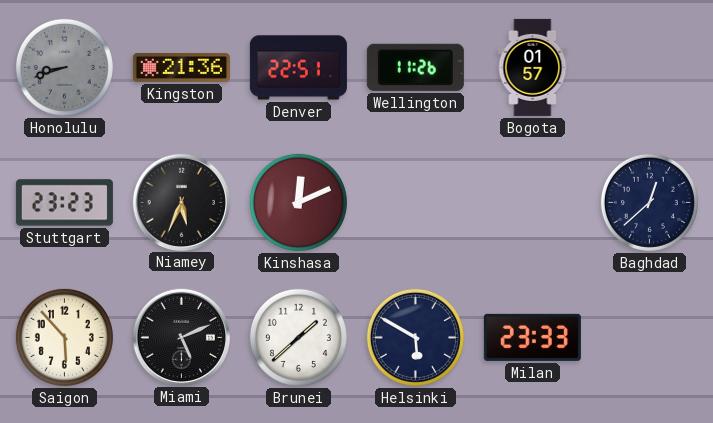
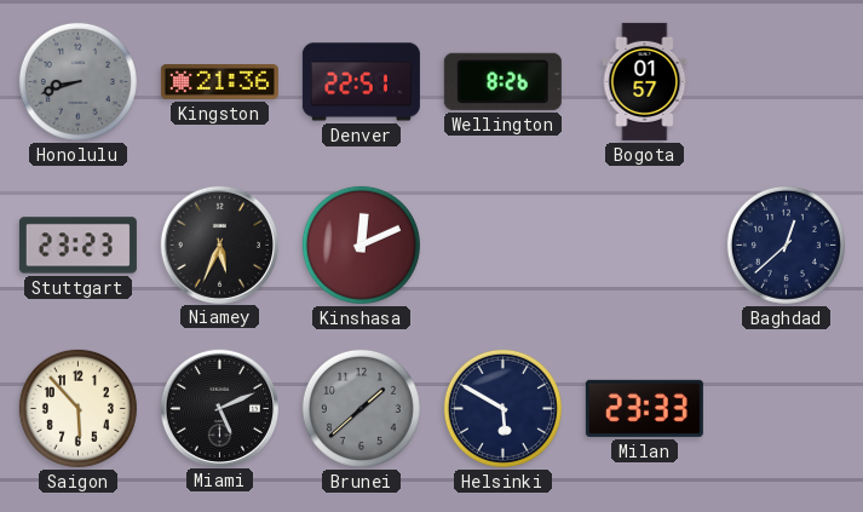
Wellington: 11:26 -> 8:26 (502, 81)
Brunei dial: white -> grey (361, 408)
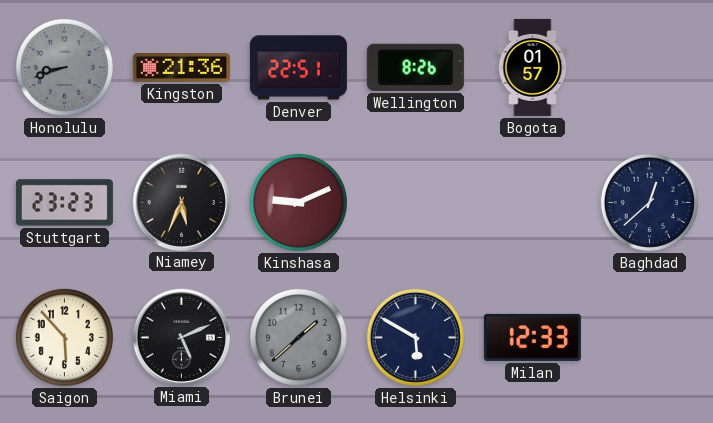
Kinshasa: 12:11 -> 9:11 (298, 202)
Milan: 23:33 -> 12:33 (532, 337)
